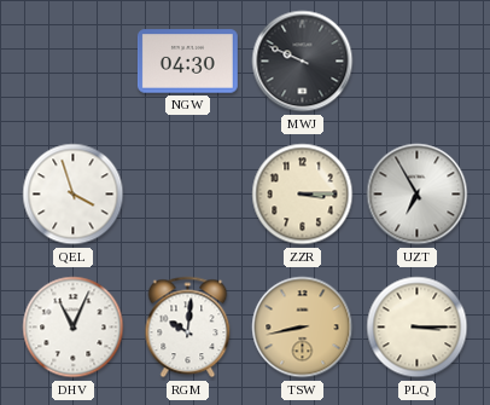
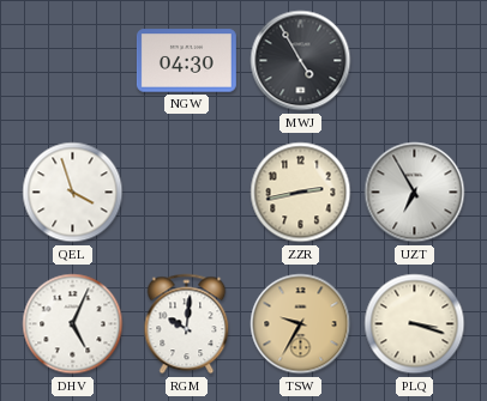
MWJ: 9:49 -> 4:55 (301, 61)
ZZR: 3:15 -> 2:43 (301, 193)
DHV: 11:04 -> 5:04 (73, 324)
TSW: 8:43 -> 9:35 (301, 324)
PLQ: 3:15 -> 3:18 (415, 324)
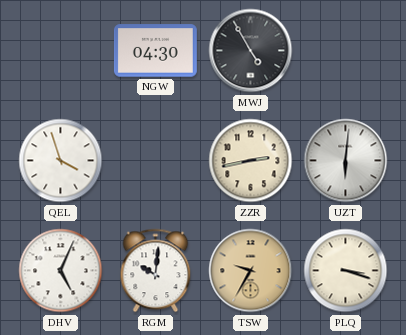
UZT: 6:55 -> 6:01 (346, 161)
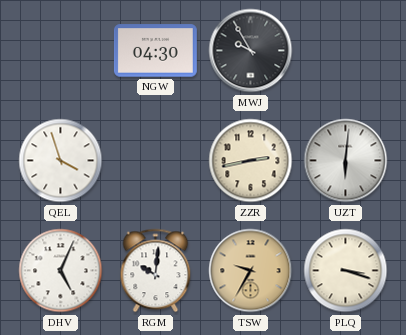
MWJ: 4:55 -> 9:55 (251, 51)
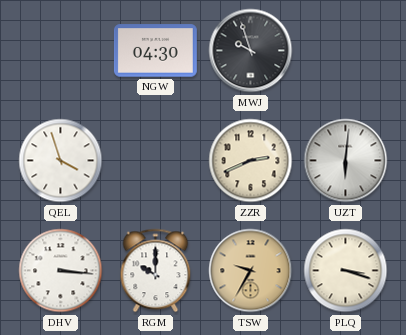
MWJ: 9:55 -> 9:57 (251, 51)
ZZR: 2:43 -> 2:41 (251, 161)
DHV: 5:04 -> 3:16 (61, 271)
RGM: 10:01 -> 10:00 (156, 271)
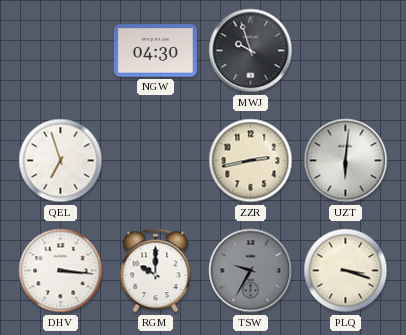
QEL: 3:57 -> 6:57 (61, 161)
ZZR: 2:41 -> 2:43 (251, 161)
TSW dial: champagne -> grey (251, 271)
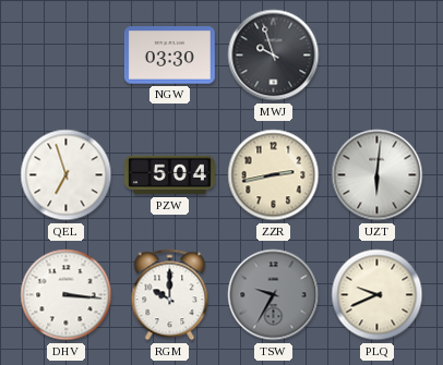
NGW: 04:30 -> 03:30 (169, 56)
PZW: none -> 5:04 (169, 175)
PLQ: 3:18 -> 9:41 (378, 295)
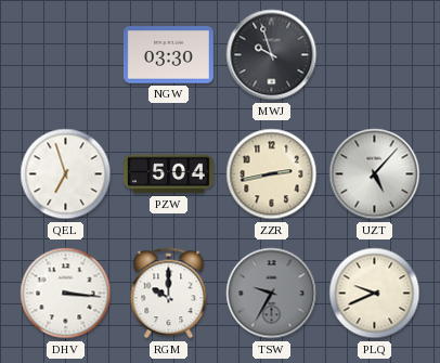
UZT: 6:01 -> 5:07 (375, 174)
